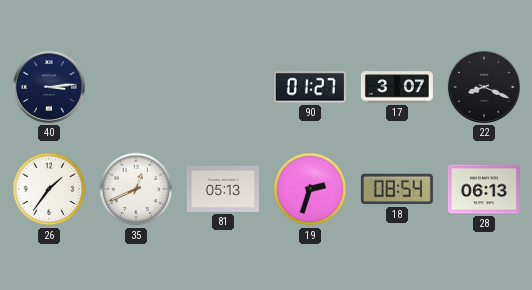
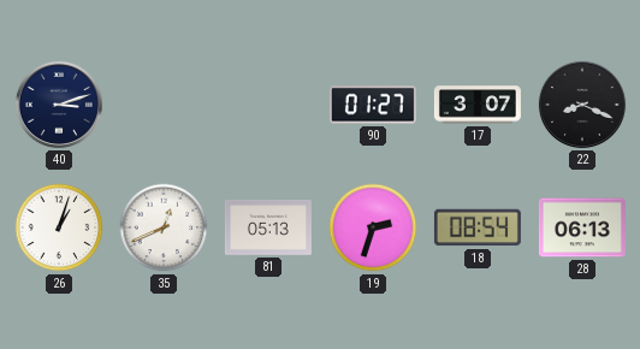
40: 3:14 -> 3:12 (59, 105)
26: 1:36 -> 1:03 (59, 227)
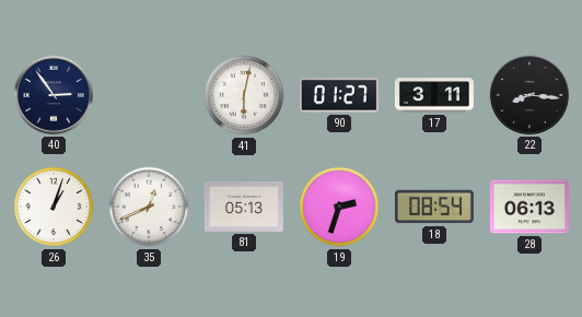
40: 3:12 -> 2:54 (54, 95)
41: none -> 6:02 (244, 95)
17: 3:07 -> 3:11 (434, 95)
22: 8:19 -> 8:16 (529, 95)
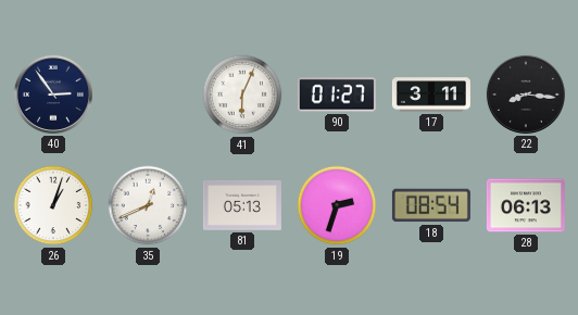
41: 6:02 -> 6:04 (242, 94)
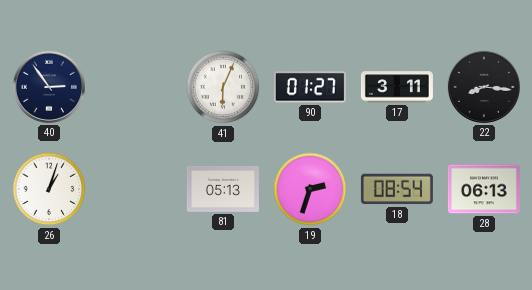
35: 12:41 -> none (148, 205)
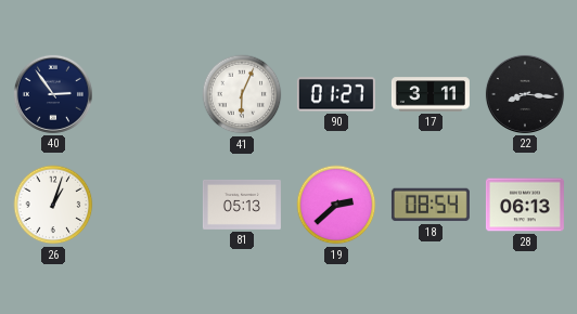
19: 2:33 -> 2:38 (336, 205)
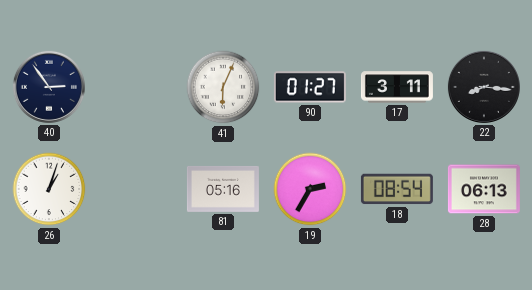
81: 05:13 -> 05:16 (223, 189)
19: 2:38 -> 2:35 (310, 189)
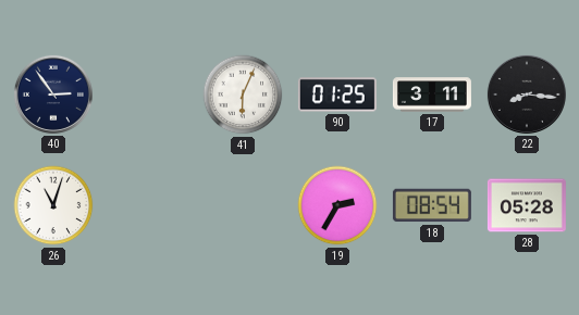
90: 01:27 -> 01:25 (337, 94)
26: 1:03 -> 11:03 (53, 205)
81: 05:16 -> none (223, 189)
28: 06:13 -> 05:28 (527, 205)
